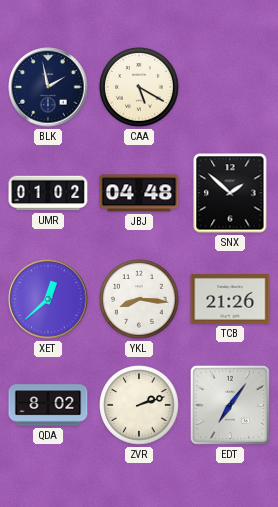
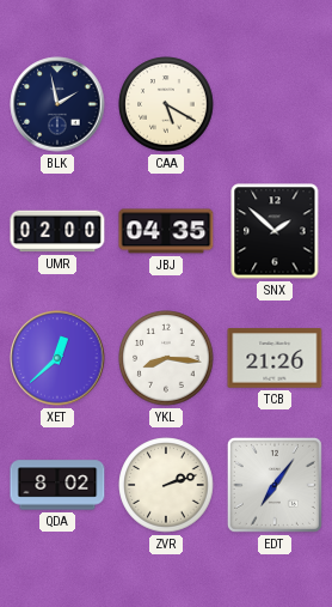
UMR: 01:02 -> 02:00 (57, 231)
JBJ: 04:48 -> 04:35 (166, 231)
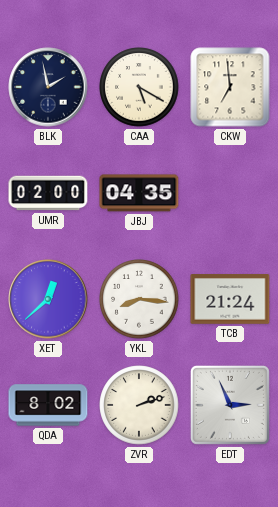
CKW: none -> 6:59 (230, 87)
SNX: 1:52 -> none (275, 231)
TCB: 21:26 -> 21:24 (230, 299)
EDT: 7:06 -> 2:56 (230, 405)
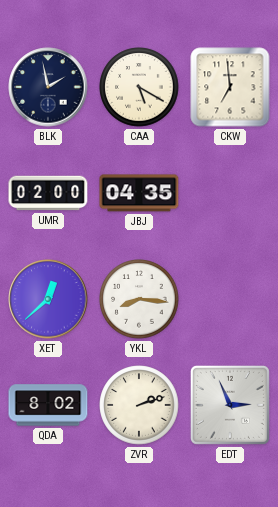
TCB: 21:24 -> none (230, 299)
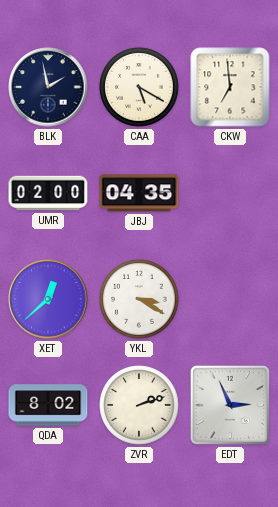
YKL: 8:16 -> 3:20 (139, 299)
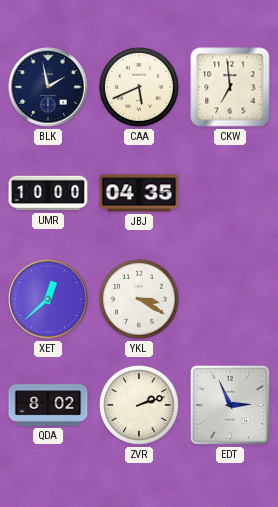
CAA: 5:20 -> 5:41 (139, 87)
UMR: 02:00 -> 10:00 (48, 193)
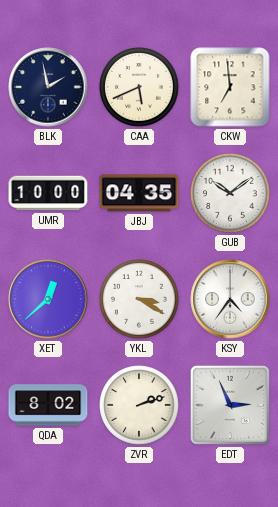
GUB: none -> 10:09 (230, 193)
KSY: none -> 4:36 (230, 299)
